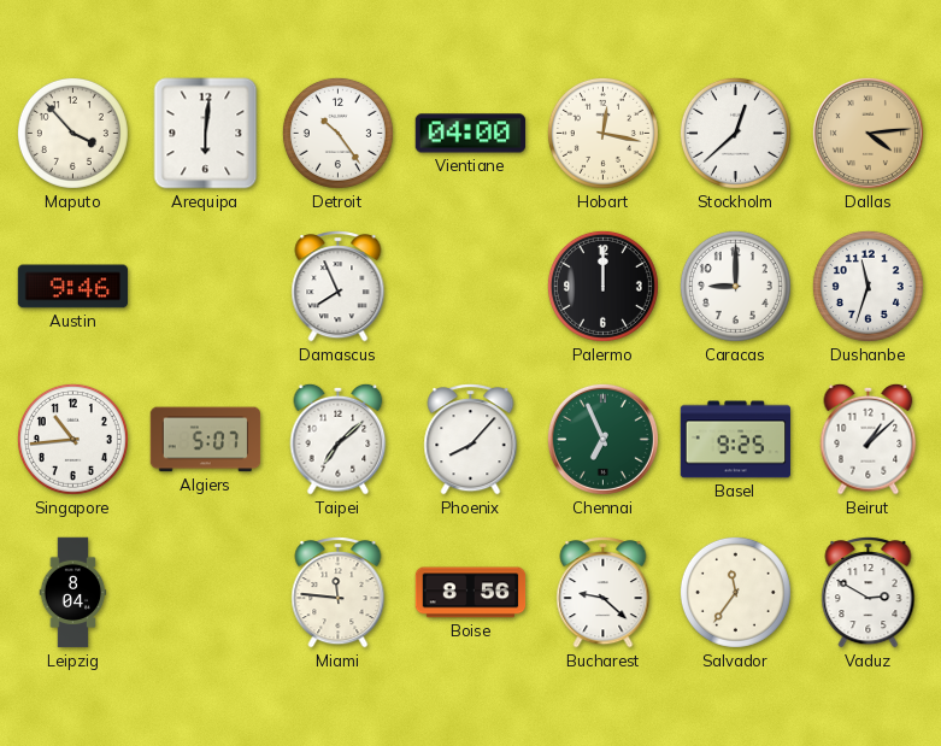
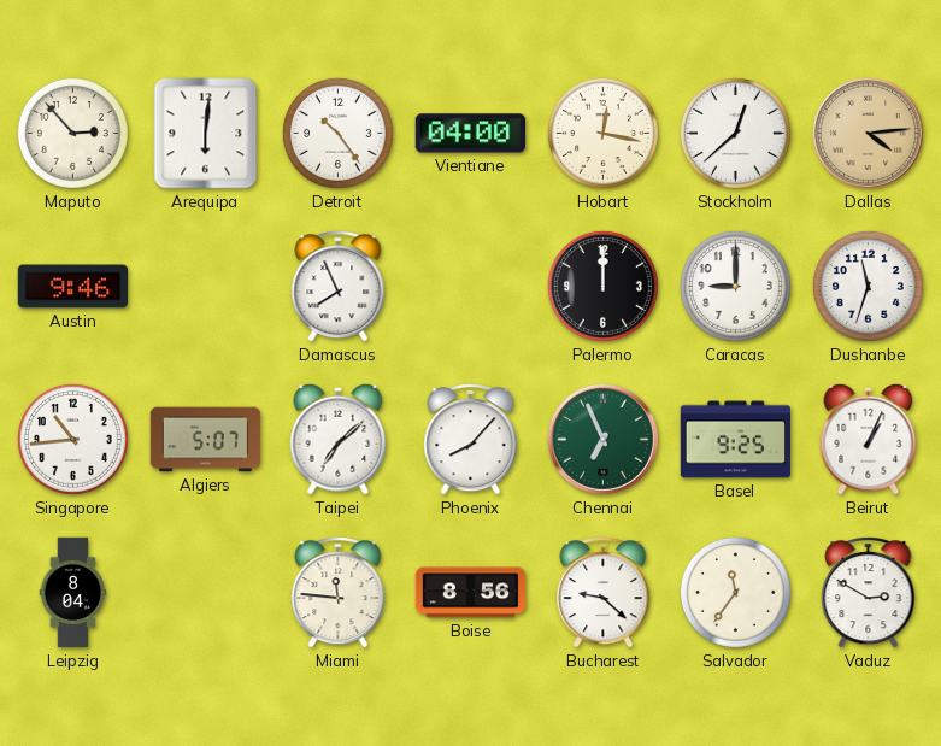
Maputo: 3:53 -> 2:53 (72, 133)
Beirut: 1:08 -> 1:04 (869, 439)
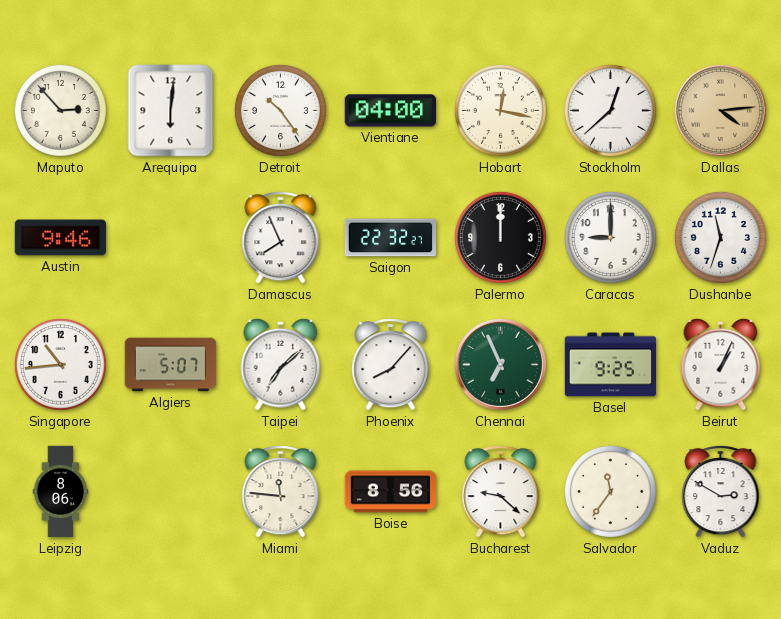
Saigon: none -> 22:32 (391, 238)
Leipzig: 8:04 -> 8:06 (61, 492)
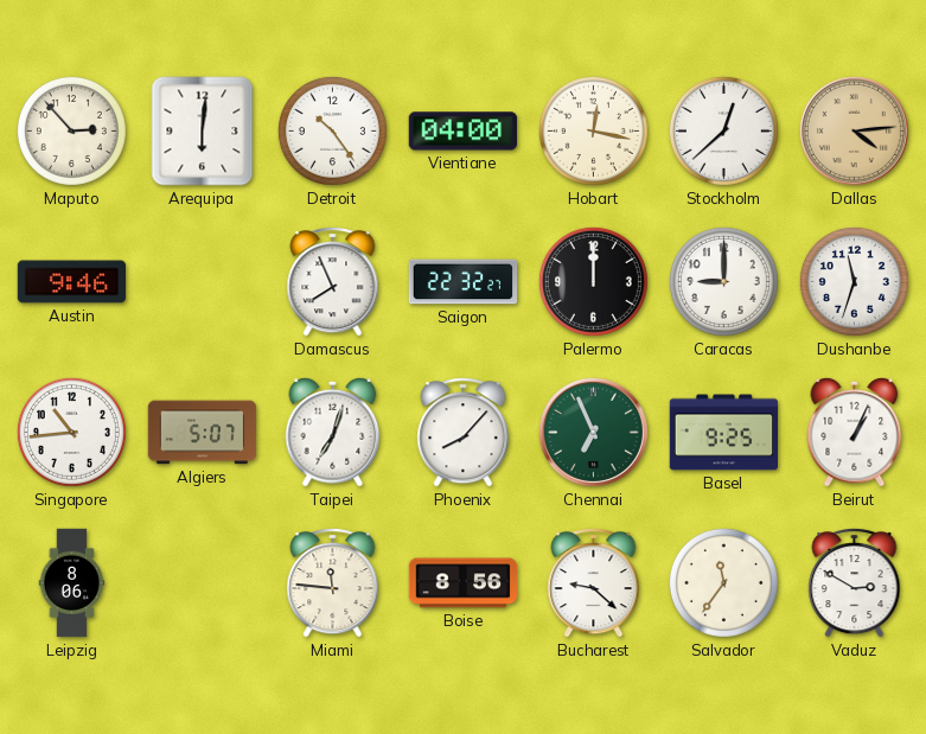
Taipei: 7:08 -> 7:03 (333, 432)
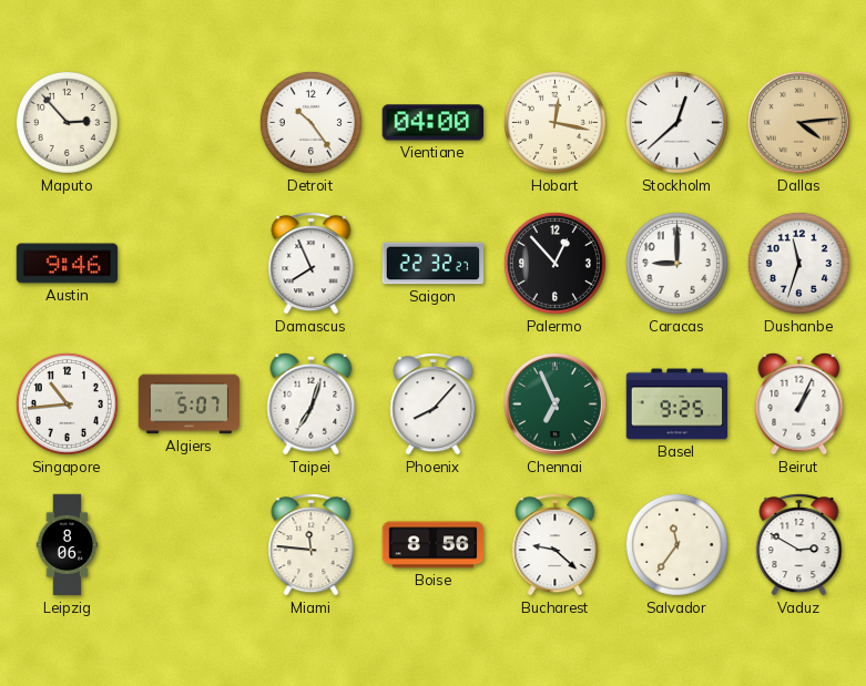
Arequipa: 6:01 -> none (203, 132)
Palermo: 12:00 -> 12:53 (554, 263)
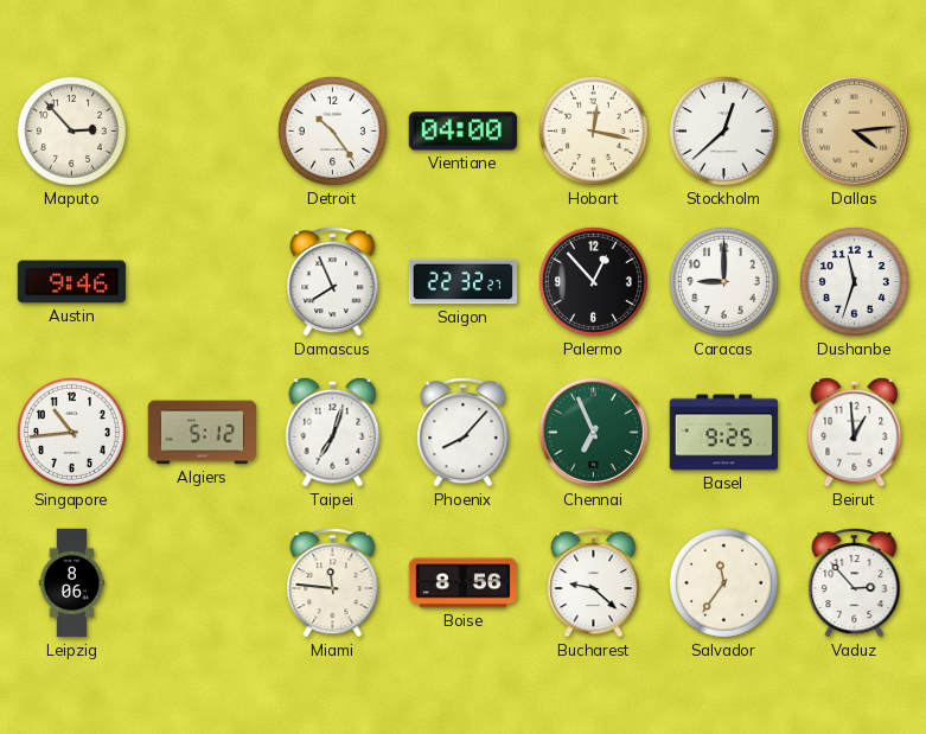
Algiers: 5:07 -> 5:12 (203, 433)
Beirut: 1:04 -> 12:59 (855, 432)
Vaduz: 2:50 -> 2:53 (855, 583)
